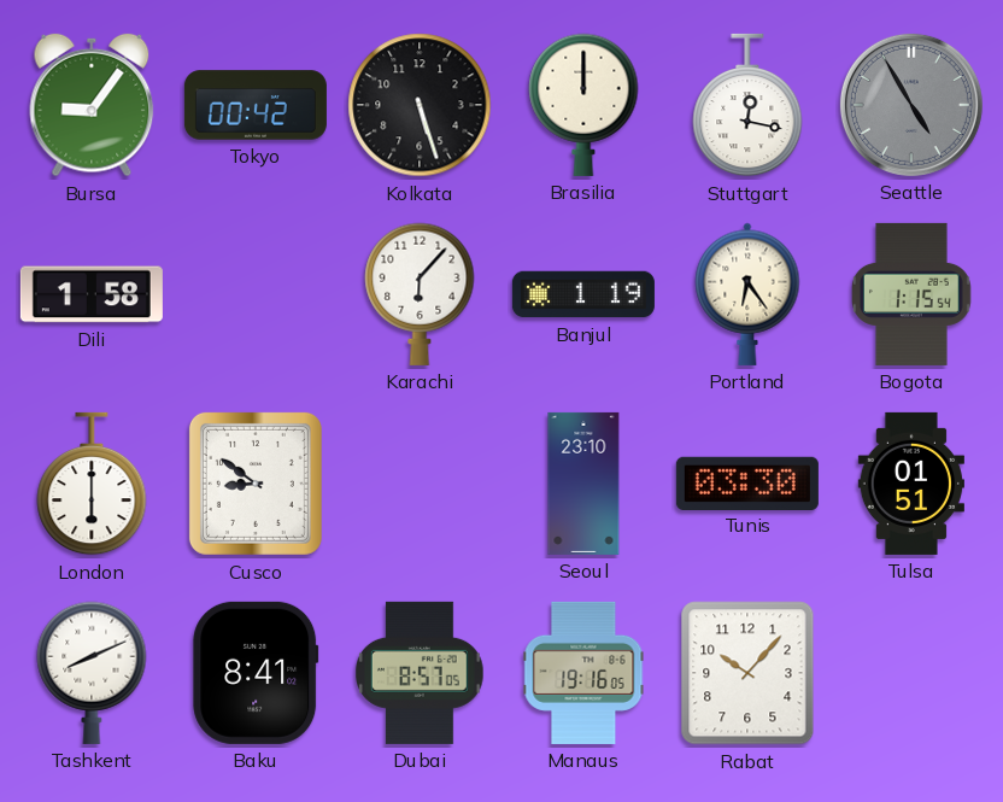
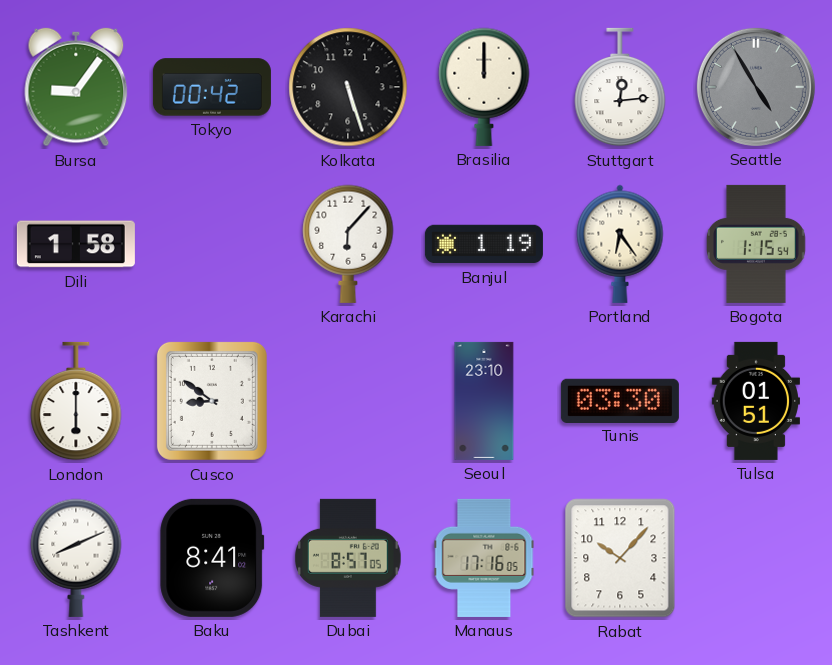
Stuttgart: 12:17 -> 12:14 (620, 87)
Manaus: 19:16 -> 17:16 (484, 558)
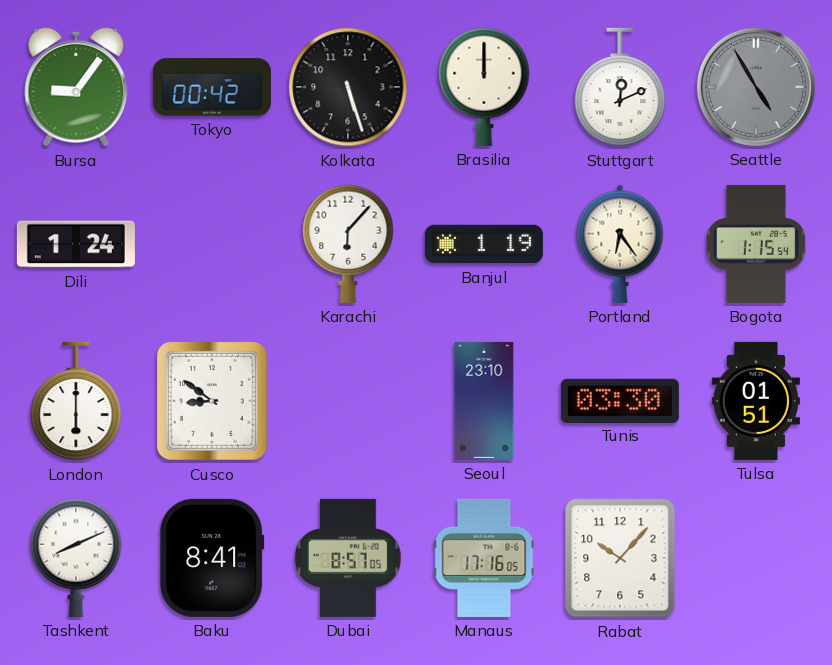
Stuttgart: 12:14 -> 12:11 (620, 87)
Dili: 1:58 -> 1:24 (76, 244)
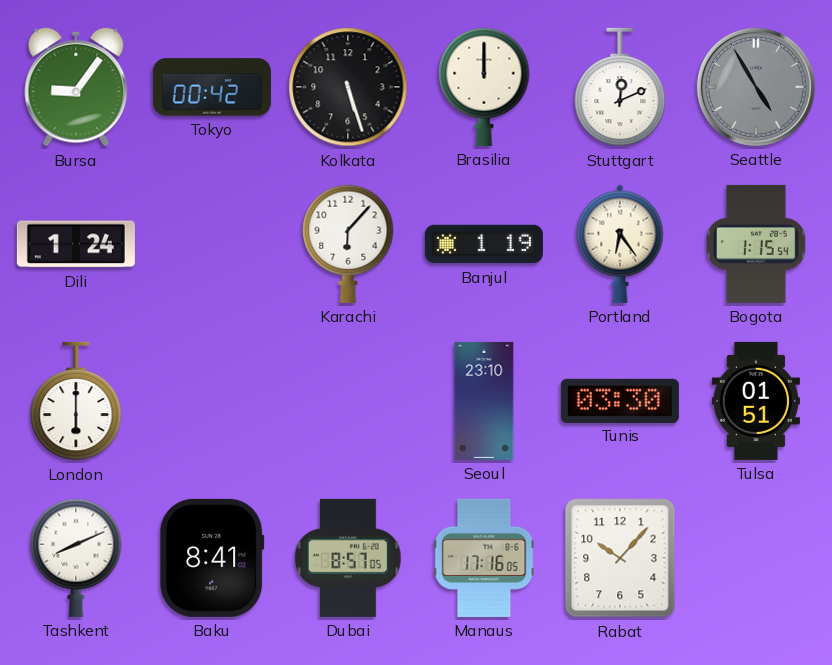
Cusco: 8:51 -> none (212, 401)
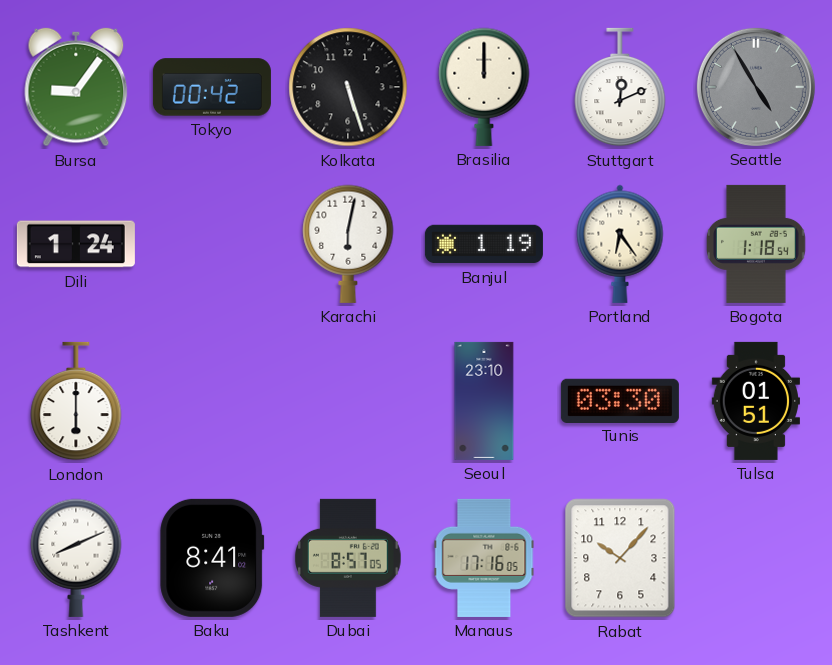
Karachi: 6:07 -> 6:02 (348, 244)
Bogota: 1:15 -> 1:18 (757, 244)
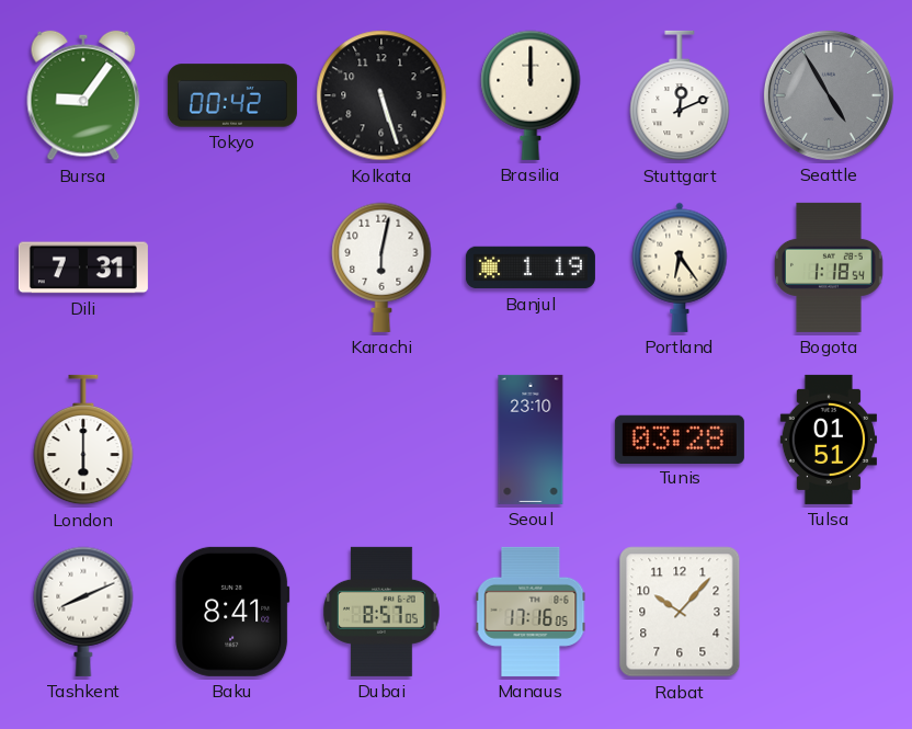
Dili: 1:24 -> 7:31 (83, 267)
Tunis: 03:30 -> 03:28 (680, 438)
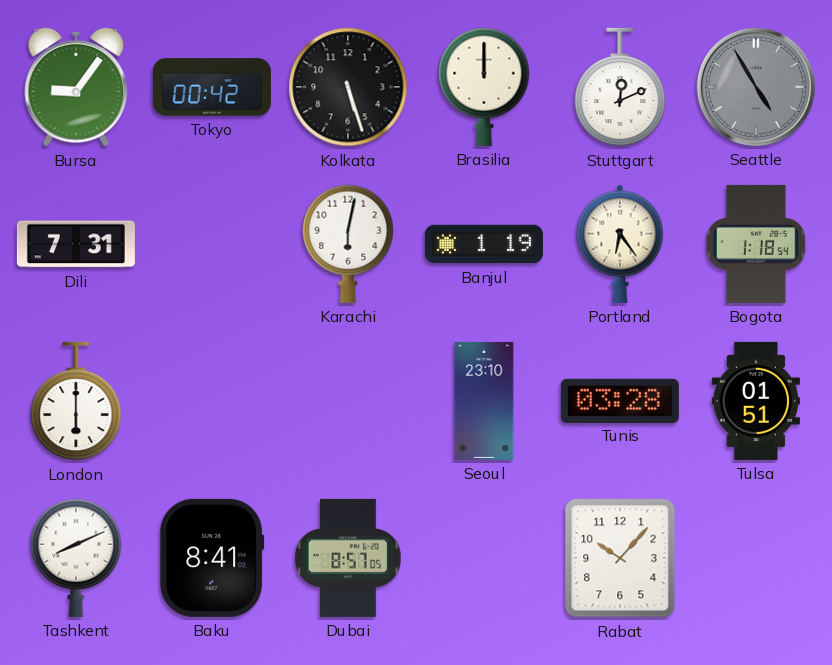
Manaus: 17:16 -> none (531, 612)
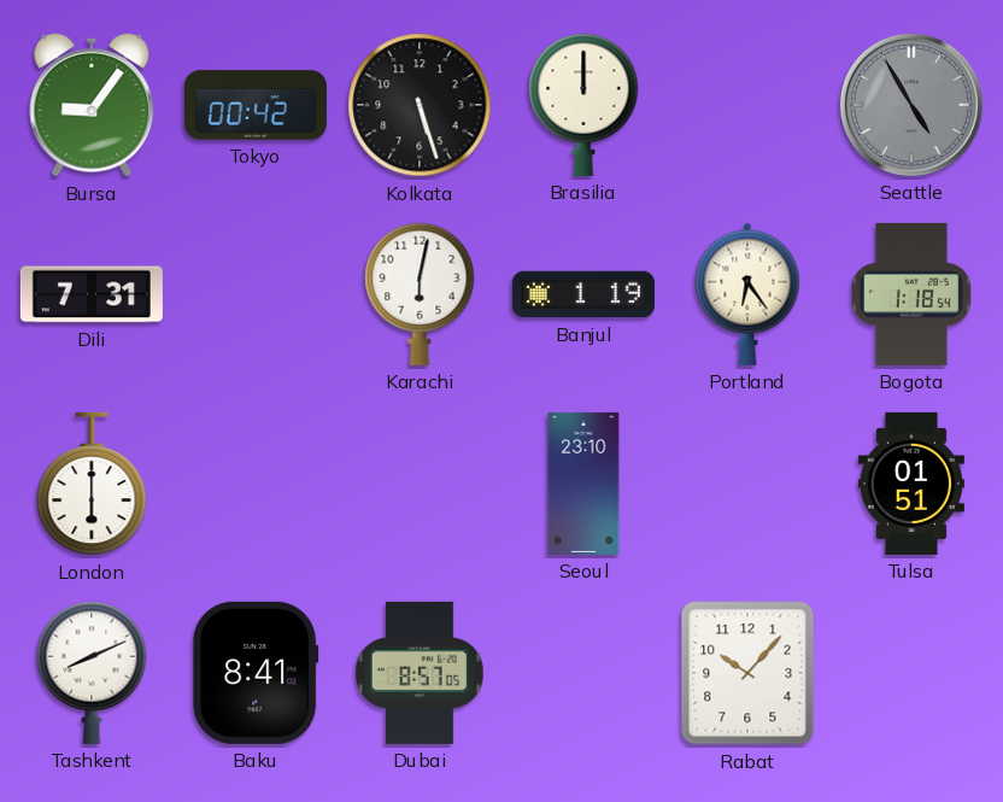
Stuttgart: 12:11 -> none (620, 87)
Tunis: 03:28 -> none (620, 400)
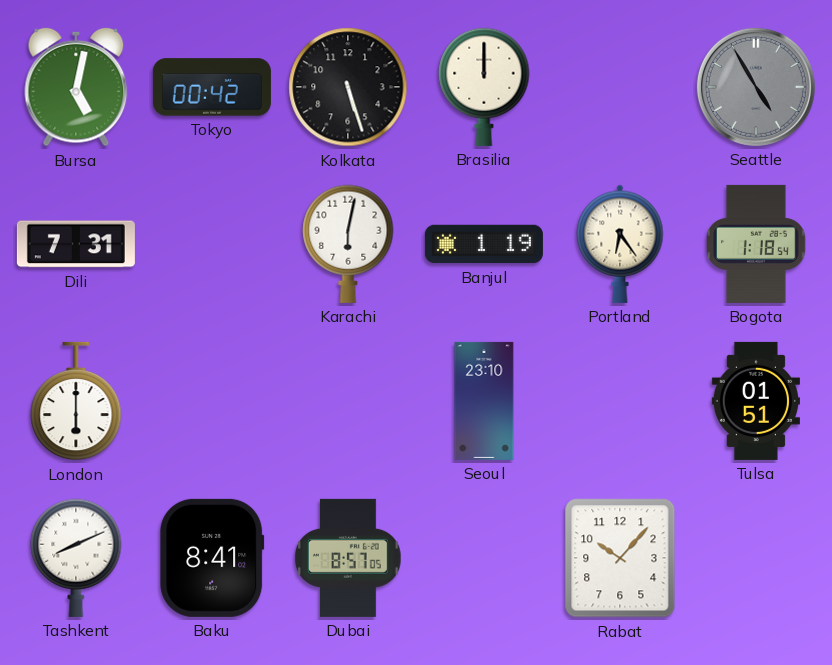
Bursa: 9:06 -> 5:02 (76, 87)
